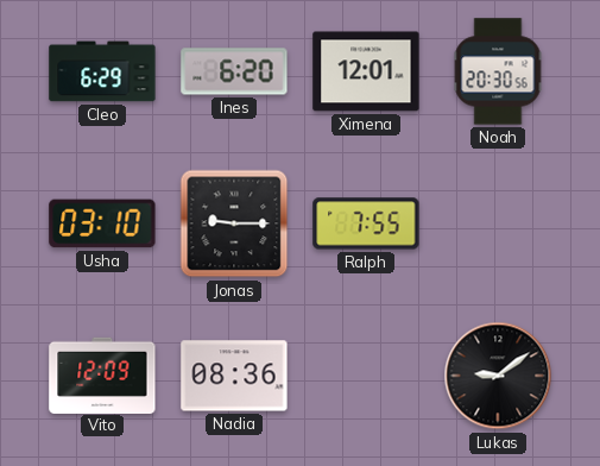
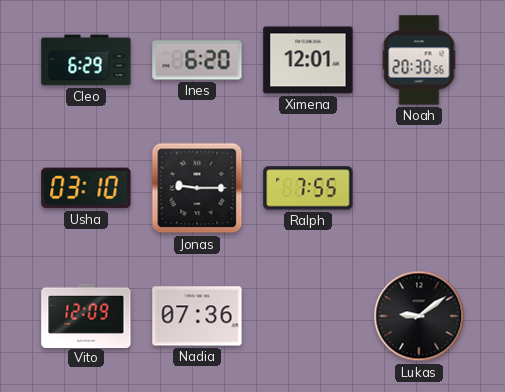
Nadia: 08:36 -> 07:36 (197, 316)
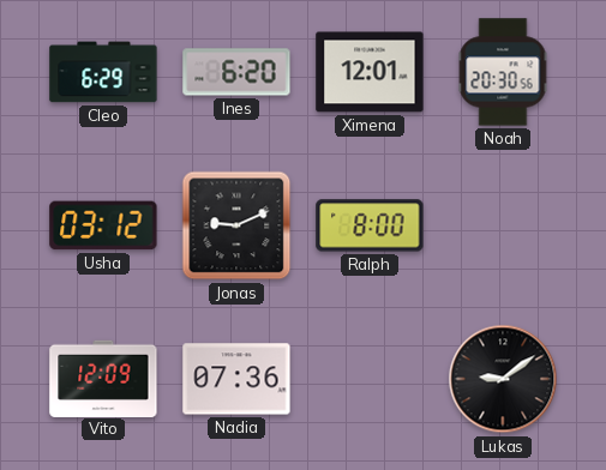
Usha: 03:10 -> 03:12 (103, 225)
Jonas: 9:15 -> 9:11 (236, 225)
Ralph: 7:55 -> 8:00 (370, 225)
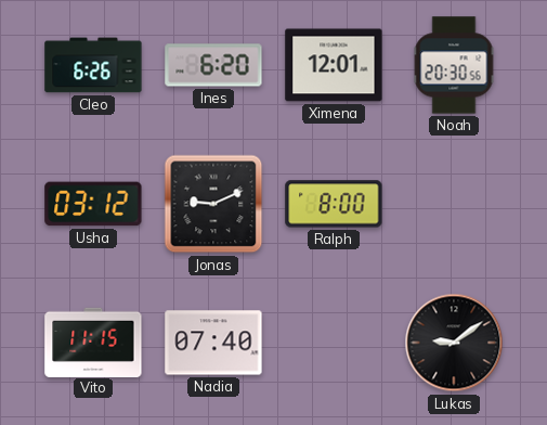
Cleo: 6:29 -> 6:26 (93, 65)
Vito: 12:09 -> 11:15 (93, 342)
Nadia: 07:36 -> 07:40 (213, 343)
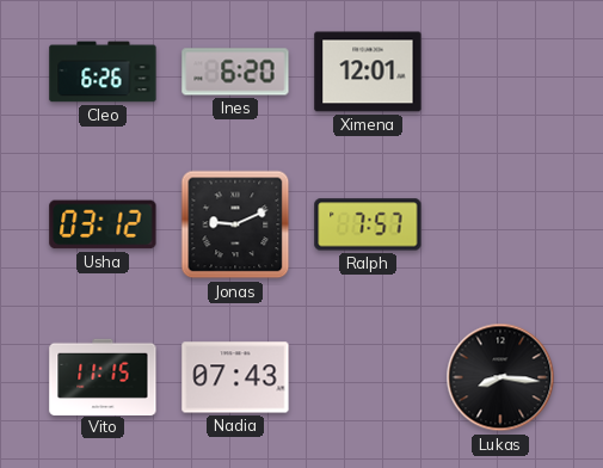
Noah: 20:30 -> none (454, 65)
Ralph: 8:00 -> 7:57 (368, 224)
Nadia: 07:40 -> 07:43 (235, 377)
Lukas: 9:09 -> 8:16 (500, 377)
